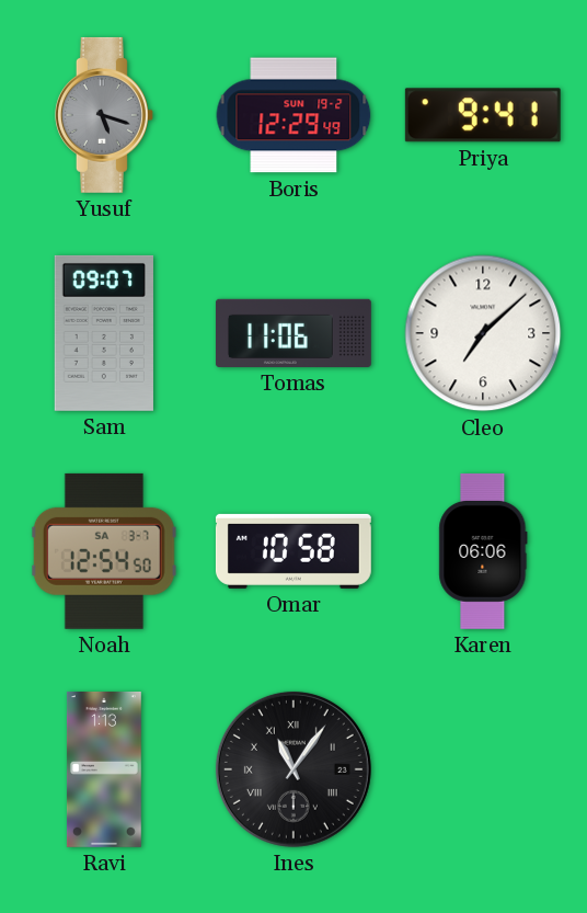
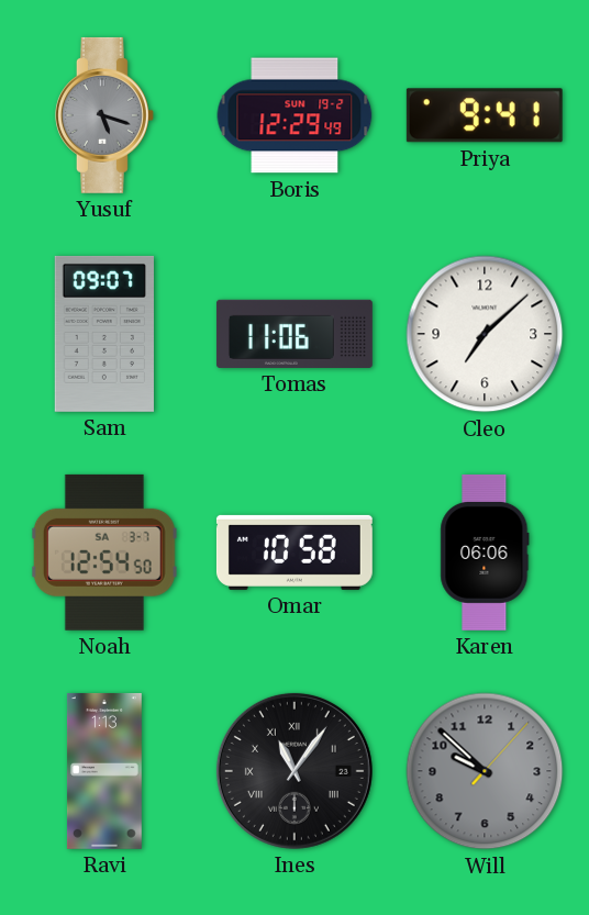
Will: none -> 9:52 (485, 771)
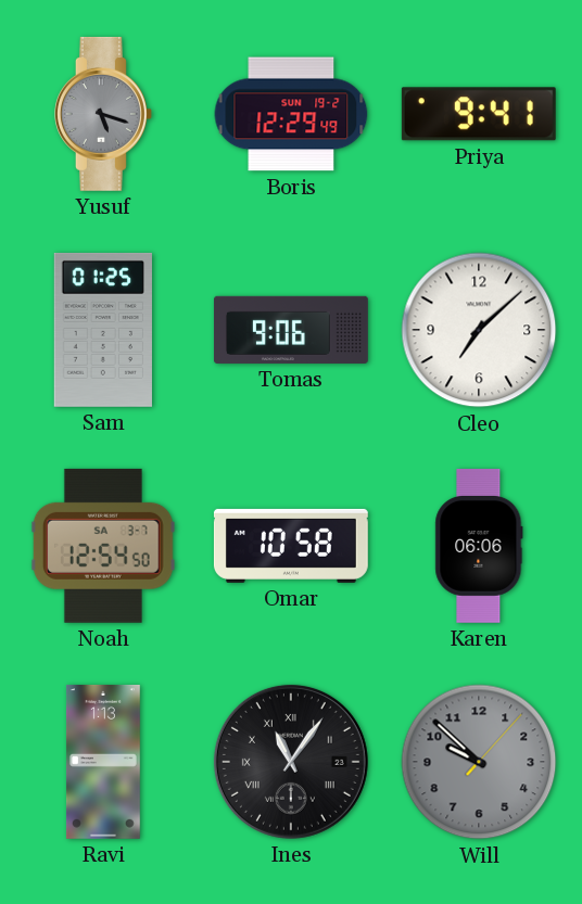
Sam: 09:07 -> 01:25 (103, 330)
Tomas: 11:06 -> 9:06 (291, 330)
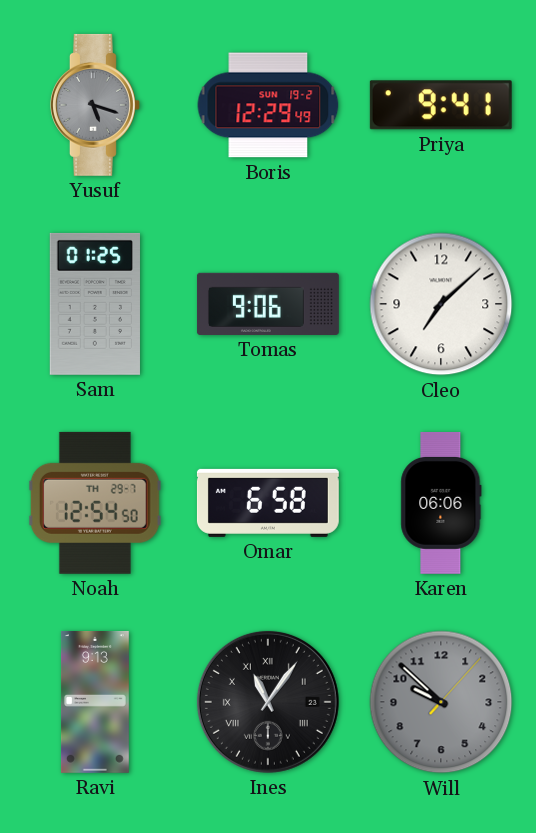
Noah date: SA 3-7 -> TH 29-7 (95, 503)
Omar: 10:58 -> 6:58 (268, 503)
Ravi: 1:13 -> 9:13 (95, 702)
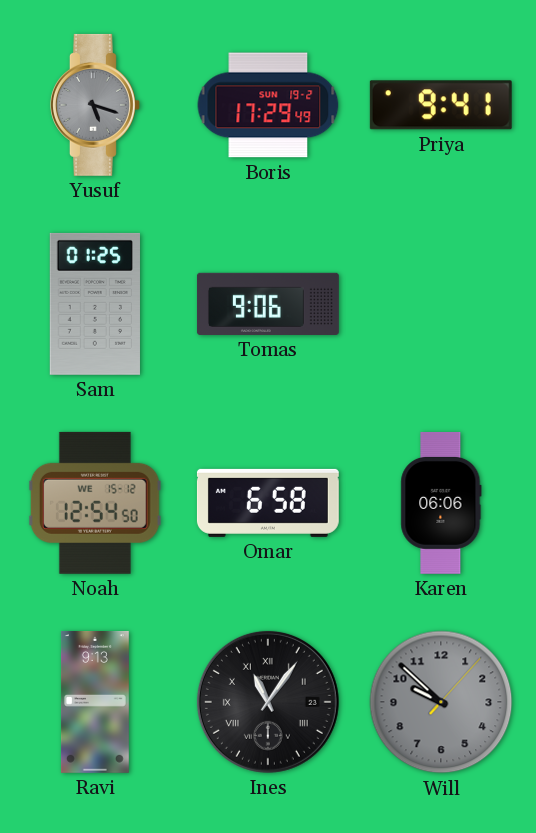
Boris: 12:29 -> 17:29 (268, 105)
Cleo: 7:08 -> none (441, 304)
Noah date: TH 29-7 -> WE 15-12 (95, 503)
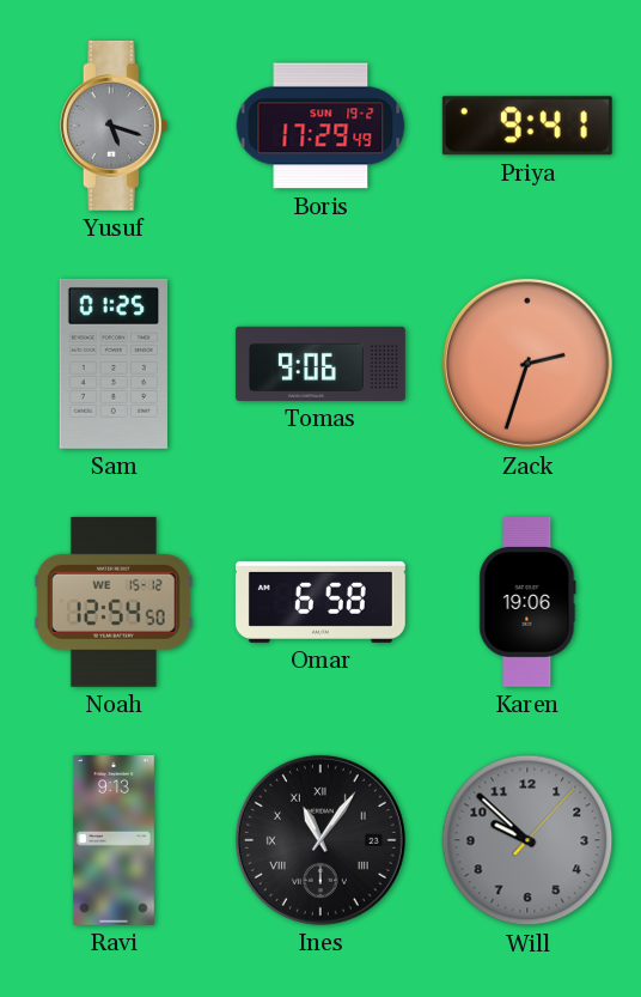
Zack: none -> 2:33 (527, 364)
Karen: 06:06 -> 19:06 (527, 602)
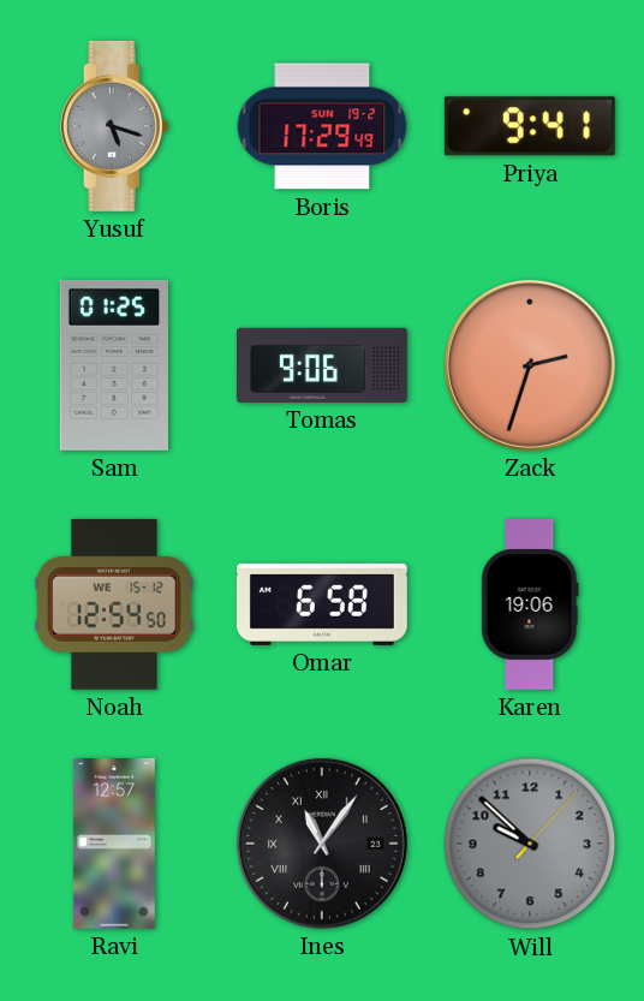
Ravi: 9:13 -> 12:57 (114, 844)
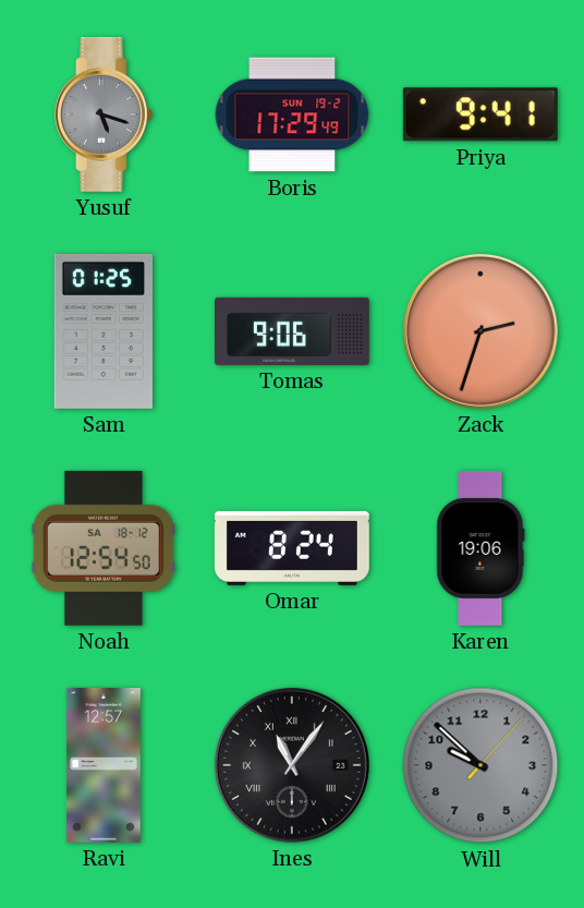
Noah date: WE 15-12 -> SA 18-12 (104, 548)
Omar: 6:58 -> 8:24 (292, 548)
